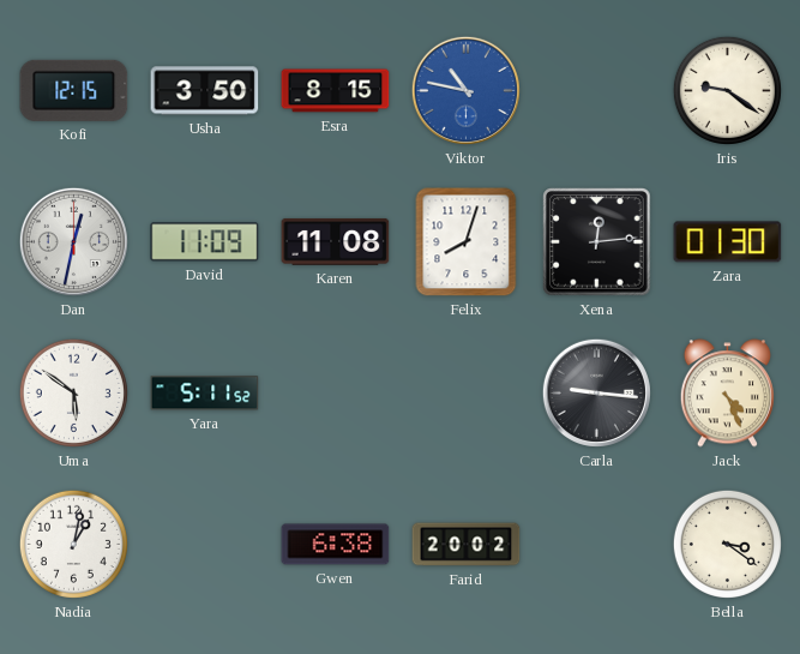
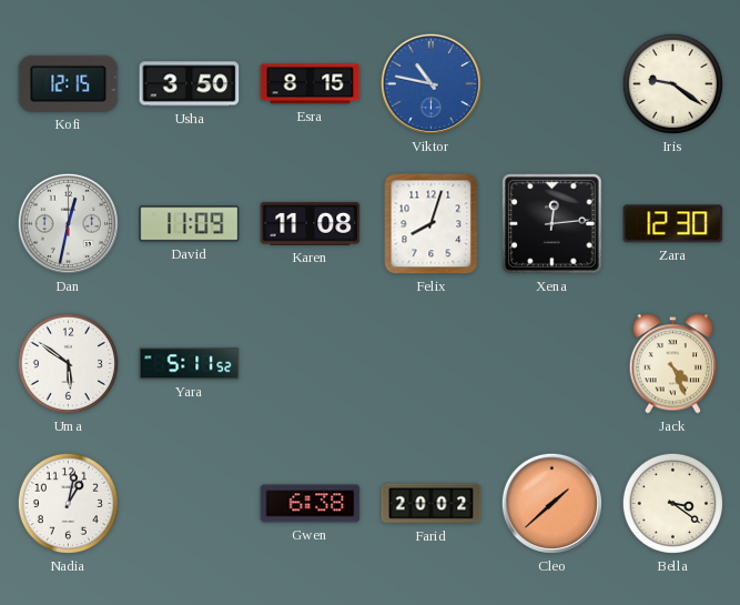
Zara: 01:30 -> 12:30 (673, 224)
Carla: 9:16 -> none (596, 392)
Cleo: none -> 1:38 (551, 503)
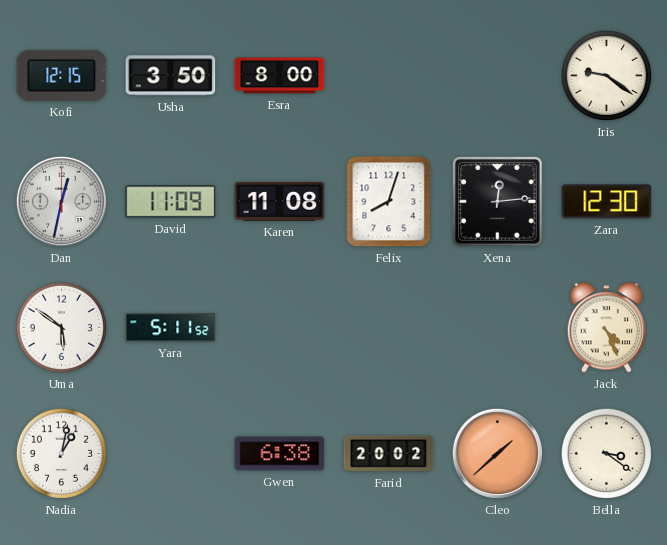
Esra: 8:15 -> 8:00 (280, 76)
Viktor: 10:47 -> none (430, 83)
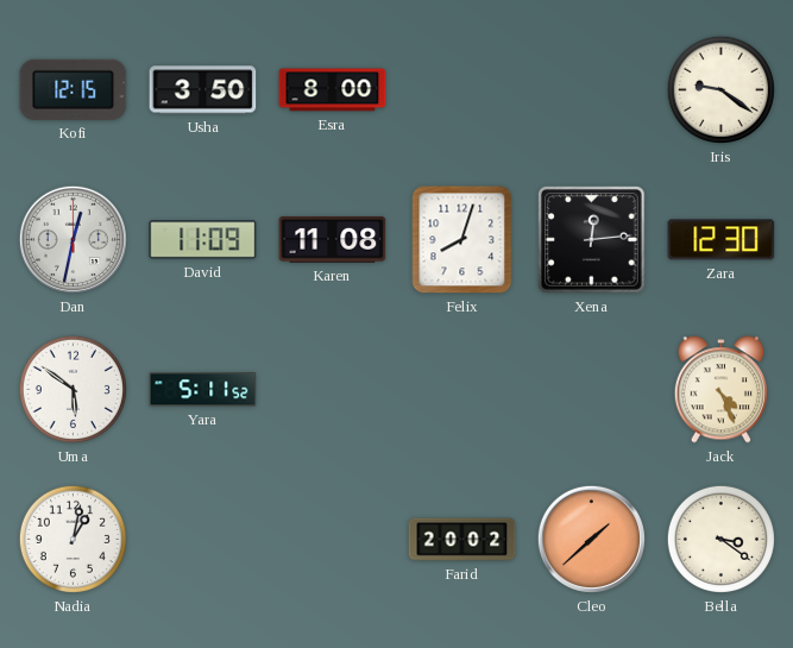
Gwen: 6:38 -> none (280, 454)
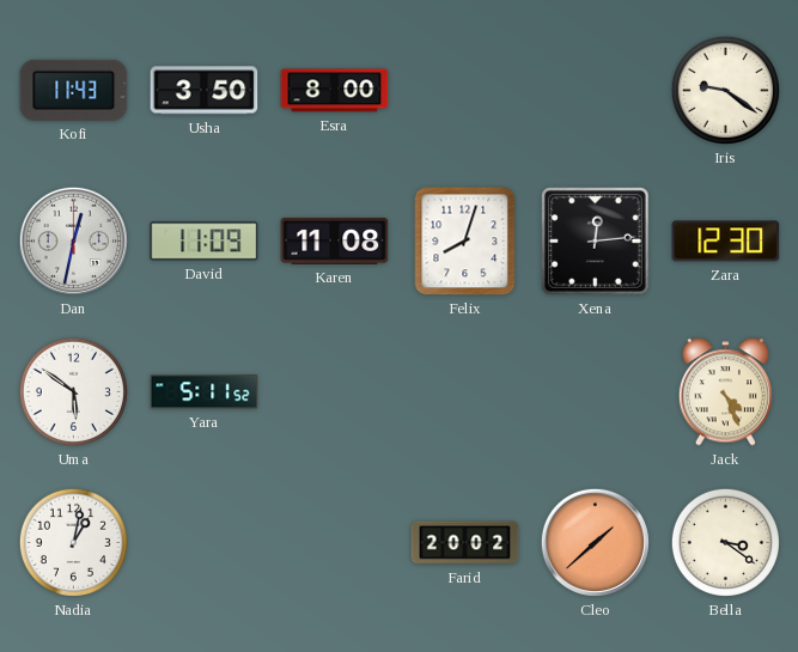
Kofi: 12:15 -> 11:43 (74, 90)
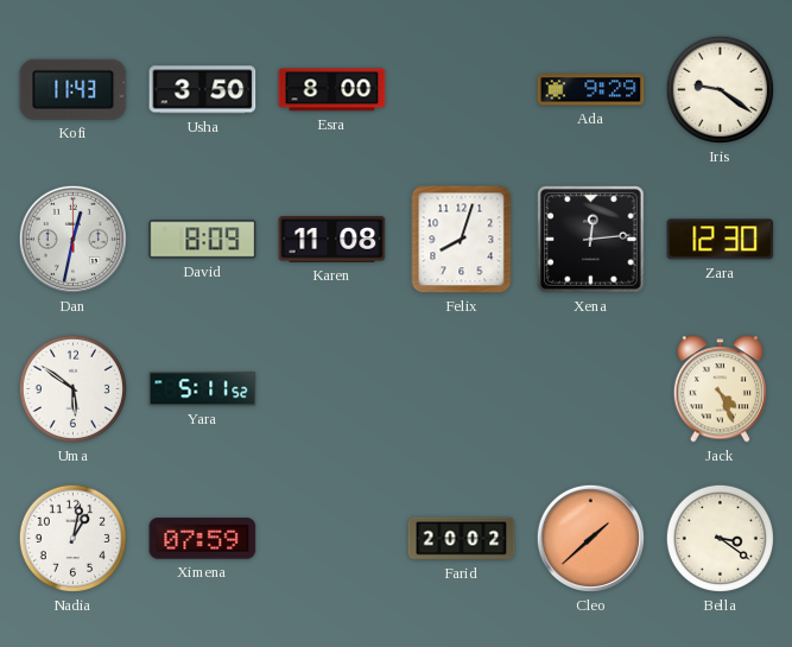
Ada: none -> 9:29 (591, 90)
David: 11:09 -> 8:09 (203, 240)
Ximena: none -> 07:59 (203, 539)
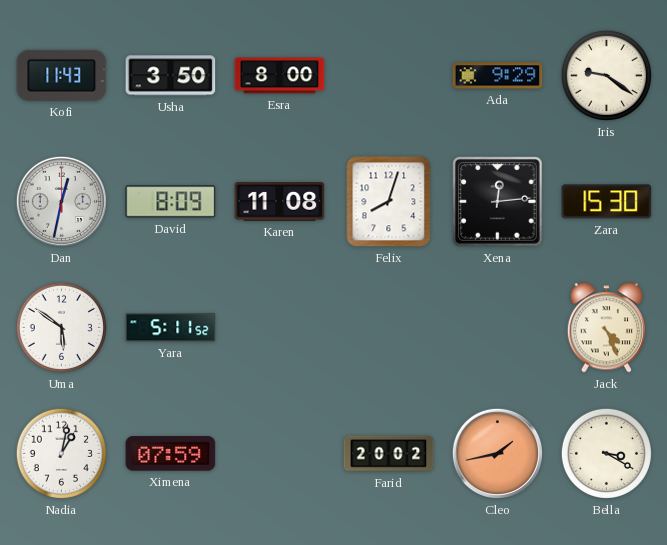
Zara: 12:30 -> 15:30 (607, 202)
Cleo: 1:38 -> 1:43 (497, 453)
Bella: 3:21 -> 3:20 (606, 453)
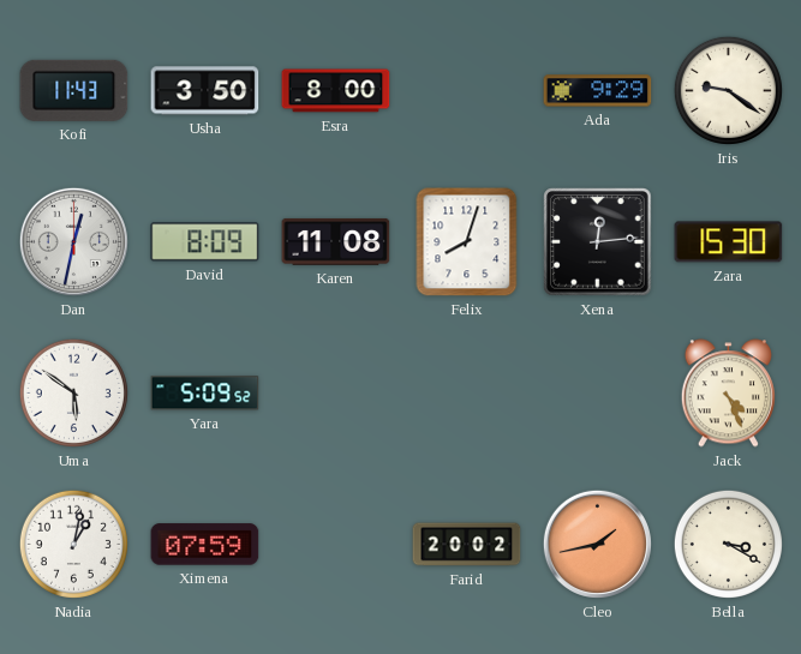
Yara: 5:11 -> 5:09 (205, 394)
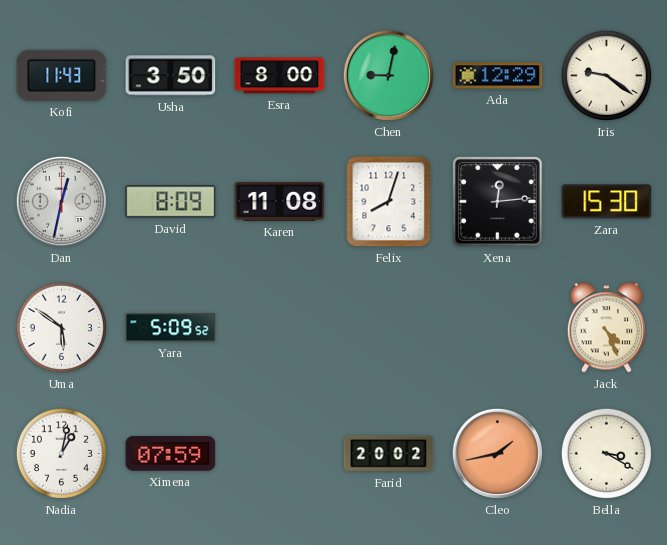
Chen: none -> 9:02 (388, 75)
Ada: 9:29 -> 12:29 (498, 76)
